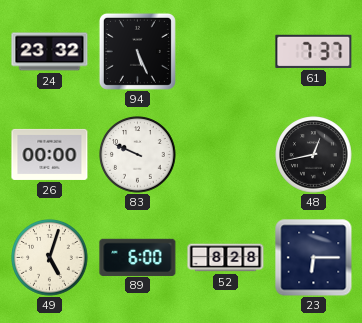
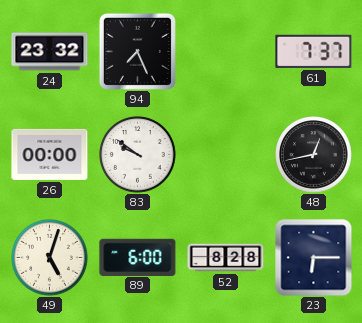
94: 5:26 -> 7:26 (137, 51)
83: 9:49 -> 9:51 (138, 155)
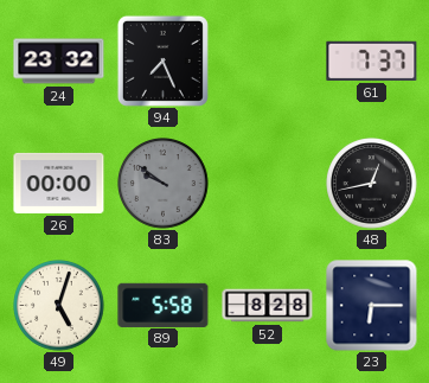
83 dial: white -> grey (164, 184)
89: 6:00 -> 5:58 (164, 305)
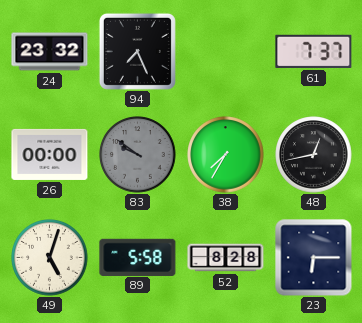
38: none -> 7:35 (226, 155)
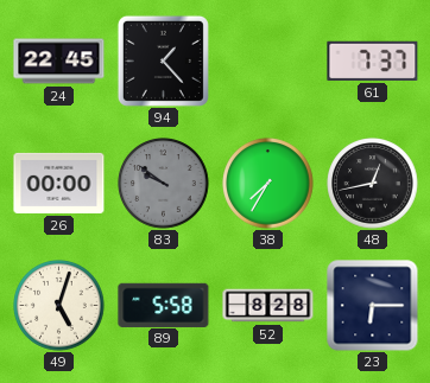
24: 23:32 -> 22:45 (59, 62)
94: 7:26 -> 1:23 (163, 60)
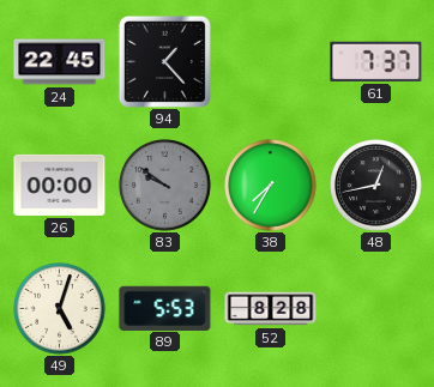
89: 5:58 -> 5:53 (165, 308)
23: 6:15 -> none (373, 306)
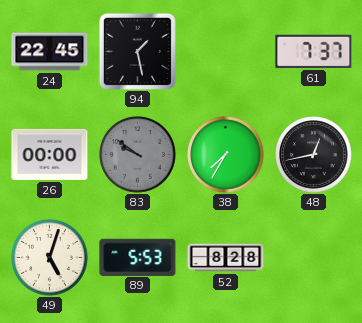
94: 1:23 -> 1:28 (137, 51)
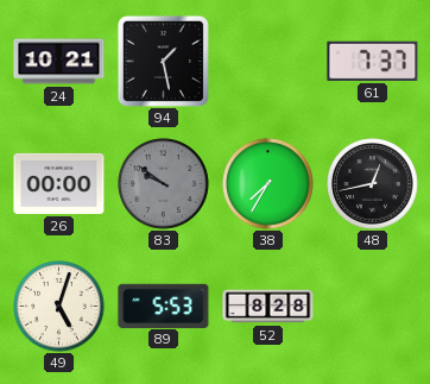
24: 22:45 -> 10:21 (59, 62)
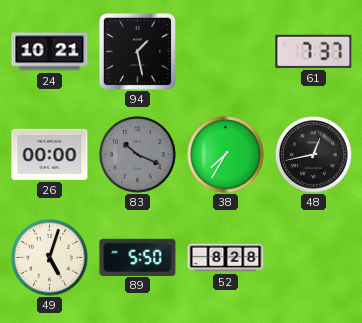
83: 9:51 -> 10:19 (138, 155)
89: 5:53 -> 5:50 (138, 257)
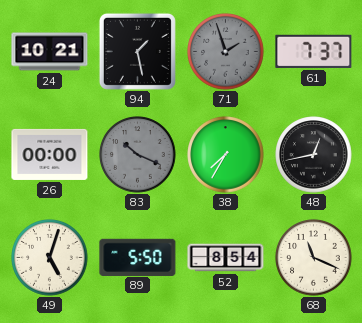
71: none -> 1:57 (226, 52)
52: 8:28 -> 8:54 (226, 258)
68: none -> 11:19 (314, 258)
